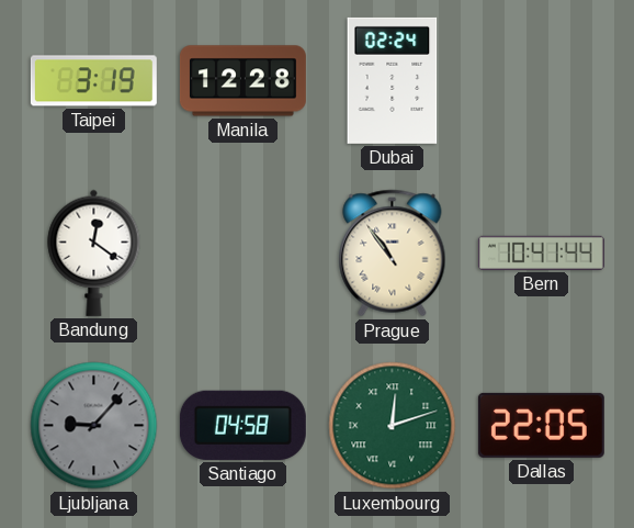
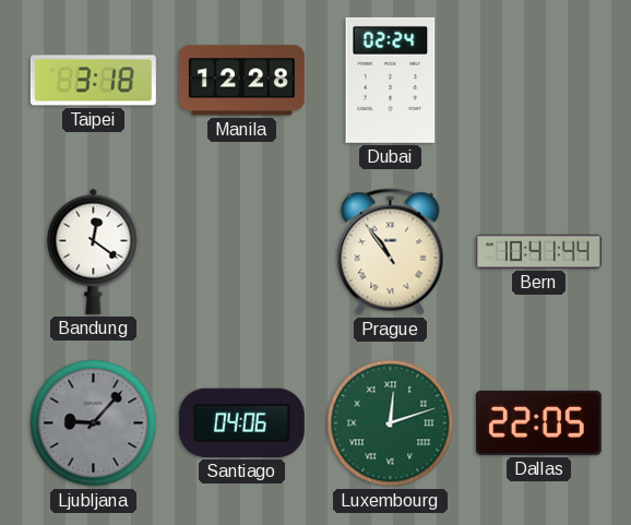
Taipei: 3:19 -> 3:18 (93, 81)
Santiago: 04:58 -> 04:06 (241, 422)
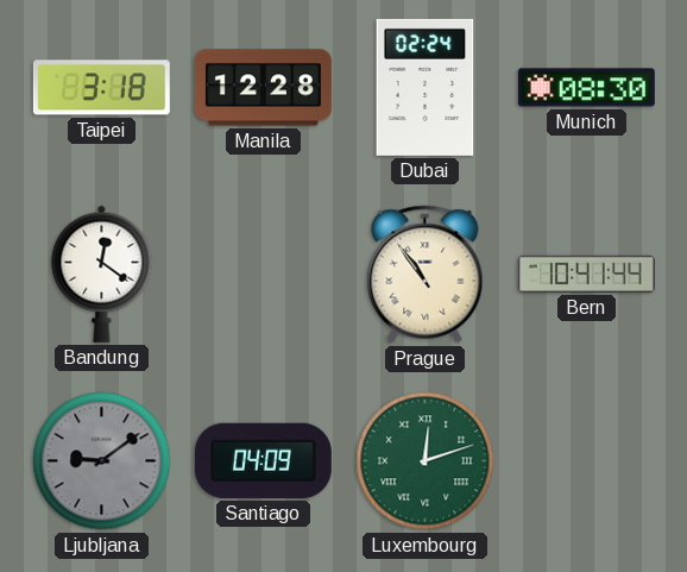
Munich: none -> 08:30 (586, 88)
Ljubljana: 9:07 -> 9:09 (102, 461)
Santiago: 04:06 -> 04:09 (263, 460)
Dallas: 22:05 -> none (538, 422)
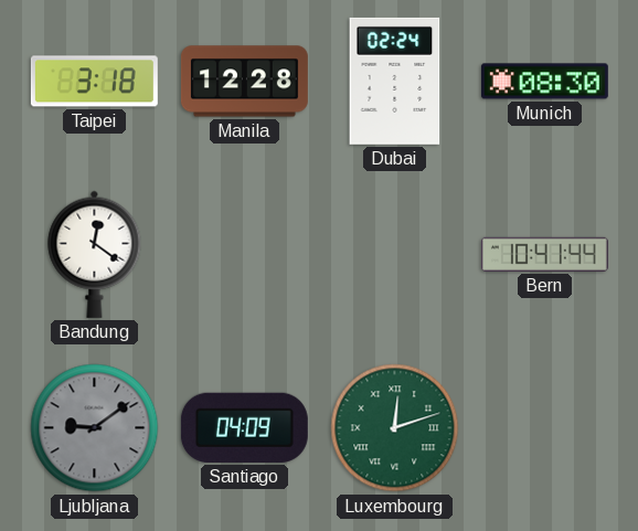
Prague: 10:54 -> none (426, 275)
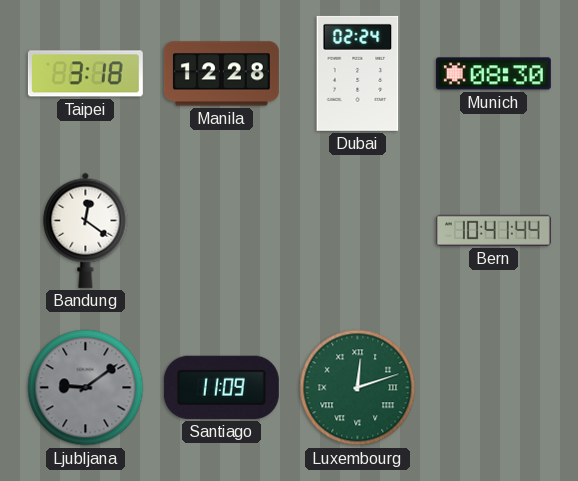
Santiago: 04:09 -> 11:09 (221, 387)
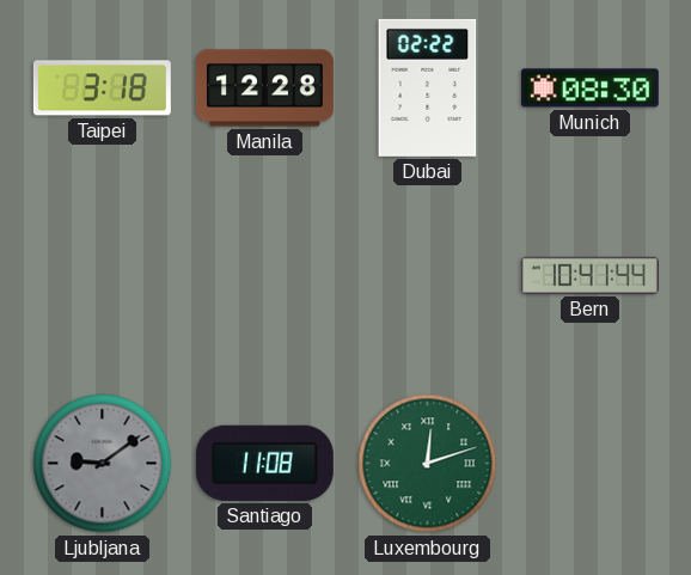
Dubai: 02:24 -> 02:22 (428, 87)
Bandung: 12:21 -> none (86, 230)
Santiago: 11:09 -> 11:08 (264, 463)
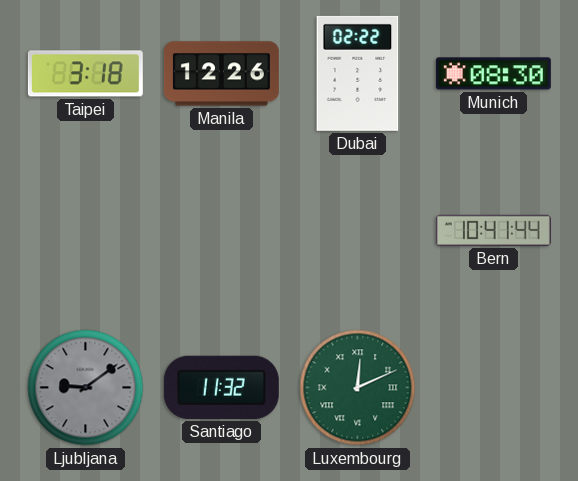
Manila: 12:28 -> 12:26 (221, 74)
Santiago: 11:08 -> 11:32 (221, 387)
Luxembourg: 12:12 -> 12:11 (358, 388)
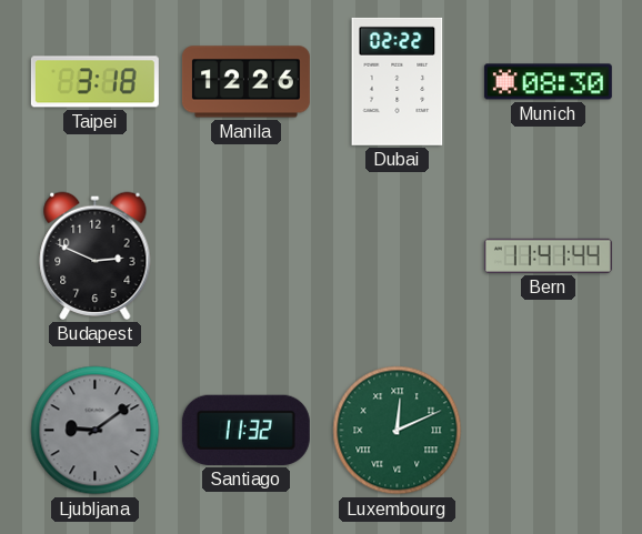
Budapest: none -> 2:49 (96, 255)
Bern: 10:41 -> 11:41 (548, 255)
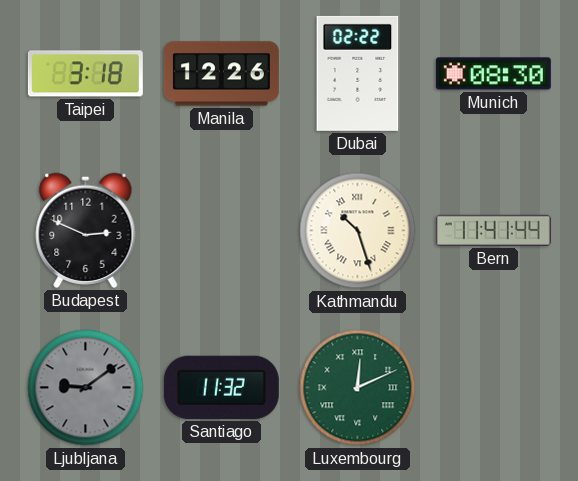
Kathmandu: none -> 10:27 (358, 231)
